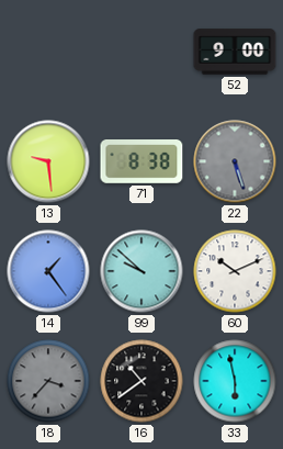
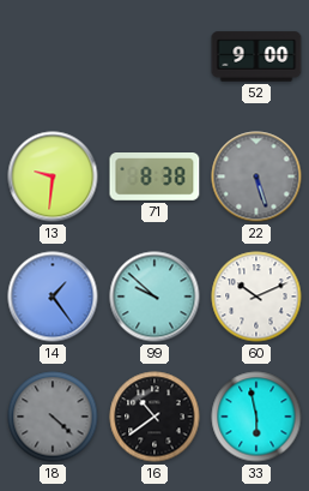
13: 9:29 -> 9:31 (53, 176)
18: 3:37 -> 4:22 (53, 417)
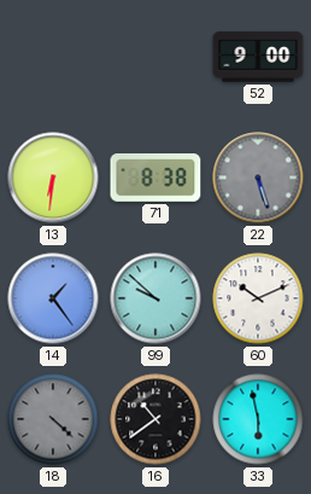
13: 9:31 -> 6:31 (53, 178)
